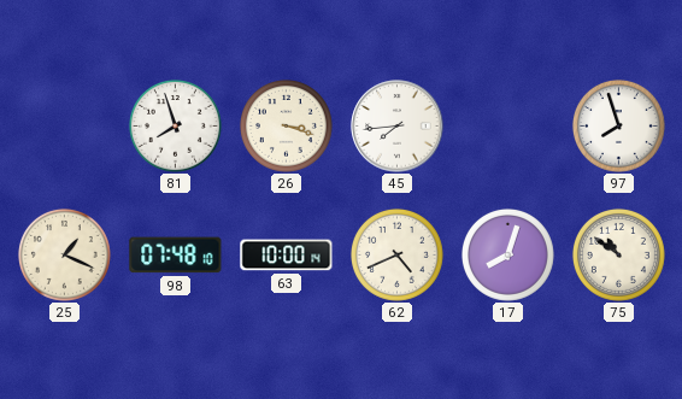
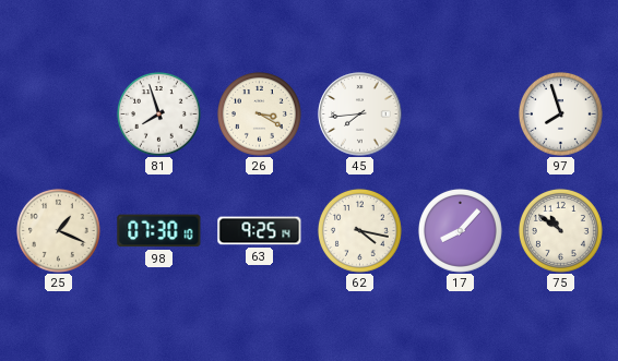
26: 3:18 -> 3:20 (259, 113)
98: 07:48 -> 07:30 (159, 231)
63: 10:00 -> 9:25 (260, 231)
62: 4:41 -> 4:17 (359, 230)
17: 8:03 -> 8:07 (460, 230)
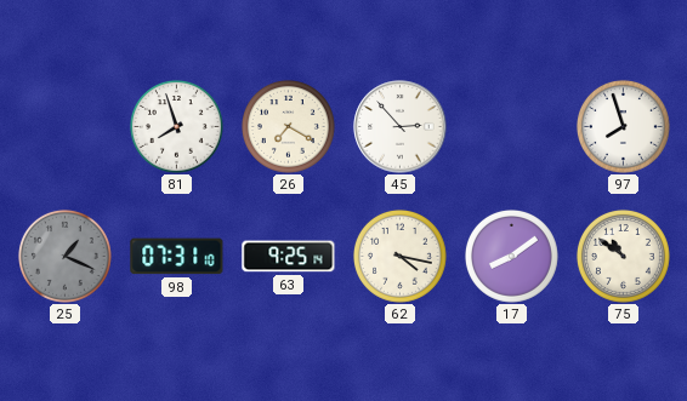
26: 3:20 -> 7:20 (288, 126)
45: 7:44 -> 2:53 (401, 127)
25 dial: cream -> grey (64, 256)
98: 07:30 -> 07:31 (177, 257)
17: 8:07 -> 8:09 (511, 256)
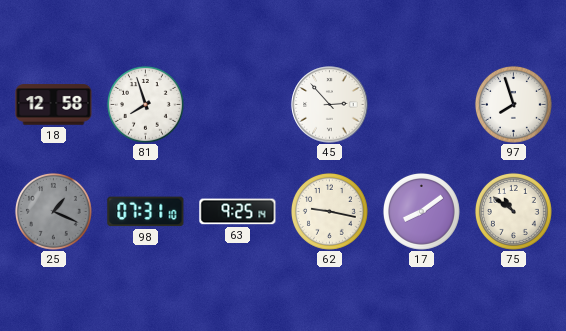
18: none -> 12:58 (54, 105)
26: 7:20 -> none (288, 126)
62: 4:17 -> 9:17 (329, 211)
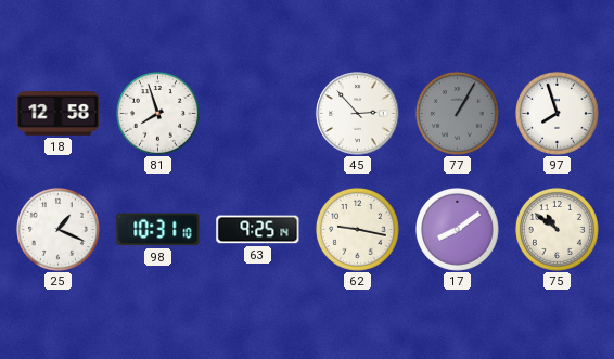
77: none -> 1:05 (457, 113)
25 dial: grey -> white (57, 229)
98: 07:31 -> 10:31 (158, 230)
